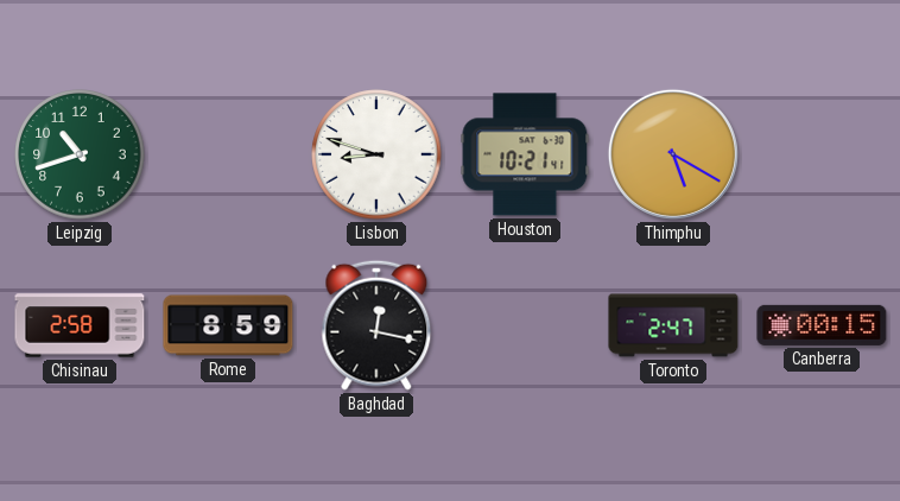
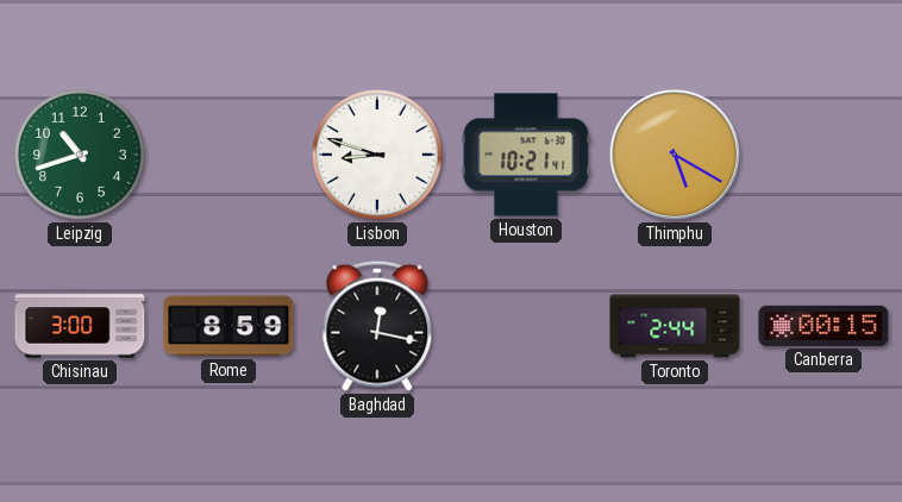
Chisinau: 2:58 -> 3:00 (80, 326)
Toronto: 2:47 -> 2:44 (675, 326)
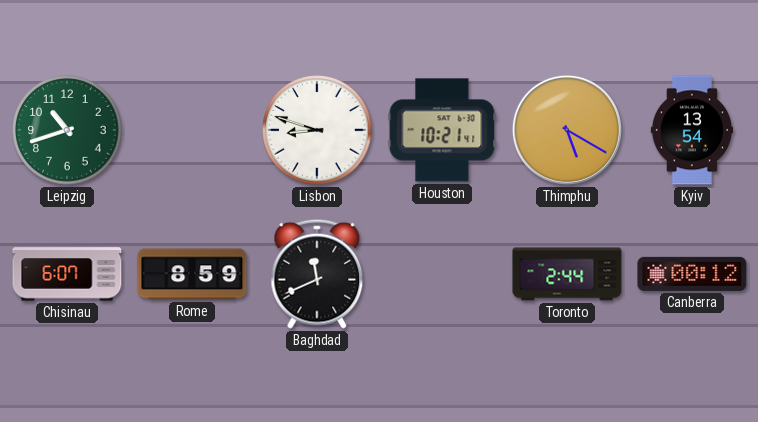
Kyiv: none -> 13:54 (692, 130)
Chisinau: 3:00 -> 6:07 (67, 274)
Baghdad: 12:17 -> 11:41 (317, 274)
Canberra: 00:15 -> 00:12 (692, 274)
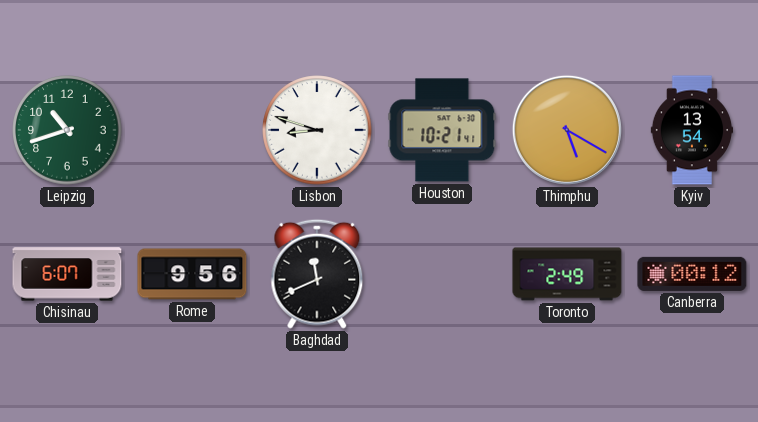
Rome: 8:59 -> 9:56 (192, 274)
Toronto: 2:44 -> 2:49 (567, 274)
